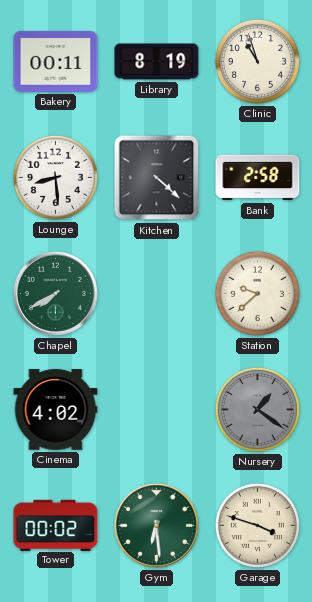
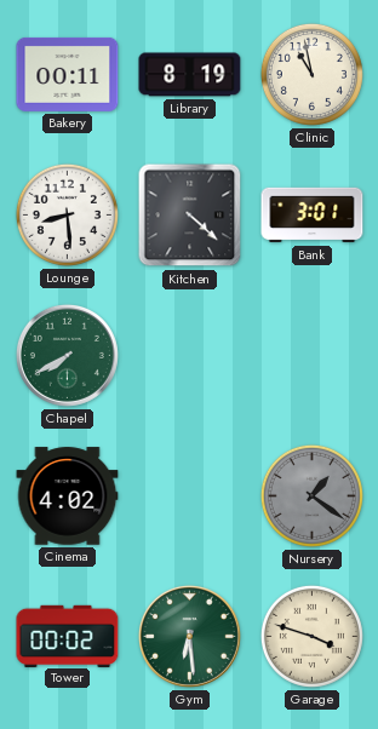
Clinic: 10:57 -> 10:58 (311, 74)
Bank: 2:58 -> 3:01 (313, 216)
Station: 9:38 -> none (257, 293)
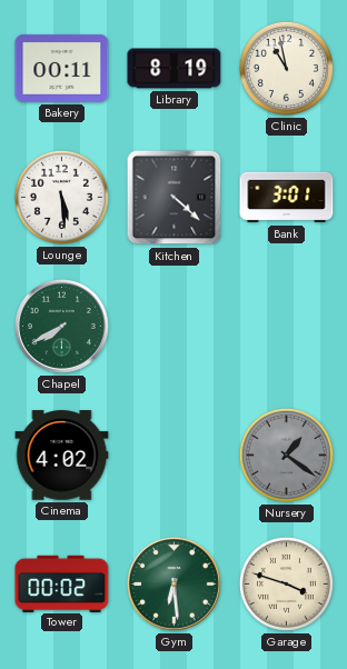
Lounge: 8:29 -> 5:29 (61, 197)
